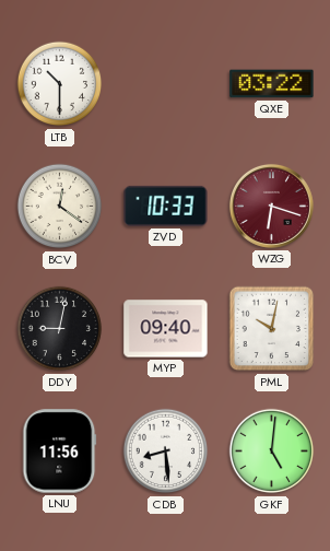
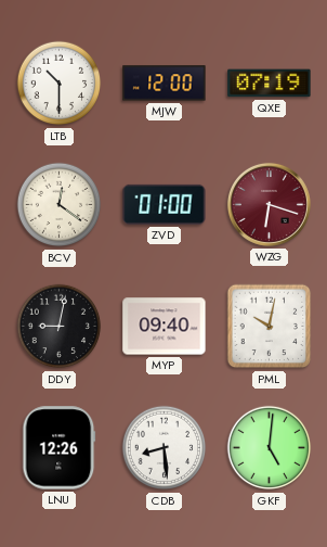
MJW: none -> 12:00 (165, 84)
QXE: 03:22 -> 07:19 (270, 84)
ZVD: 10:33 -> 01:00 (165, 204)
LNU: 11:56 -> 12:26 (60, 448)
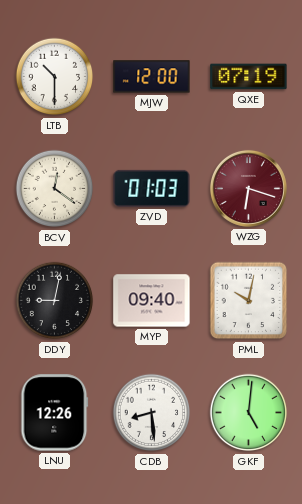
ZVD: 01:00 -> 01:03 (152, 188)
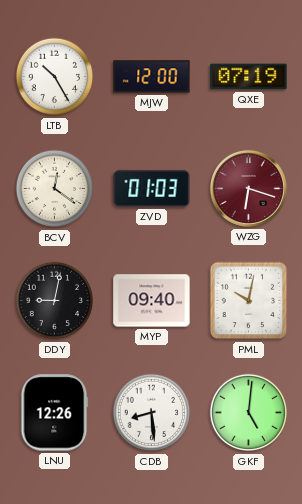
LTB: 10:30 -> 10:25 (55, 77)
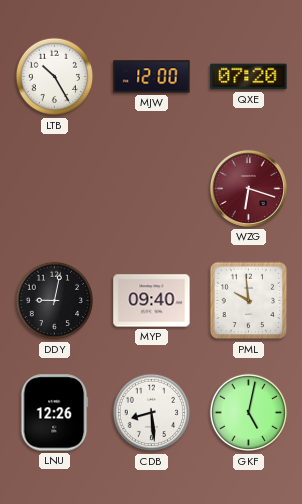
QXE: 07:19 -> 07:20 (249, 77)
BCV: 12:21 -> none (55, 189)
ZVD: 01:03 -> none (152, 188)
PML: 10:02 -> 9:59 (249, 301)
GKF: 5:01 -> 5:02 (249, 413)
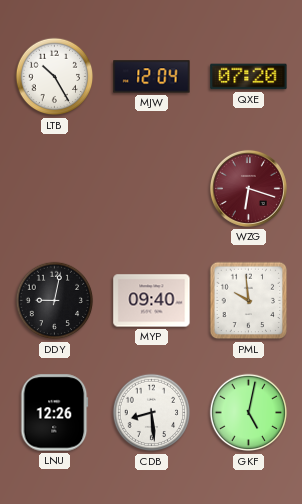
MJW: 12:00 -> 12:04 (152, 77)
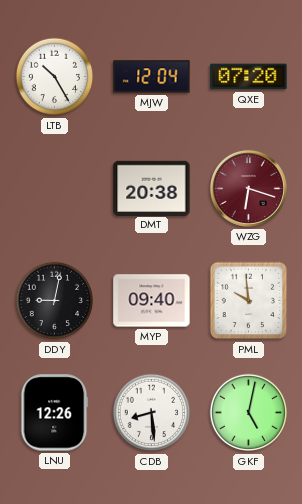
DMT: none -> 20:38 (152, 188)
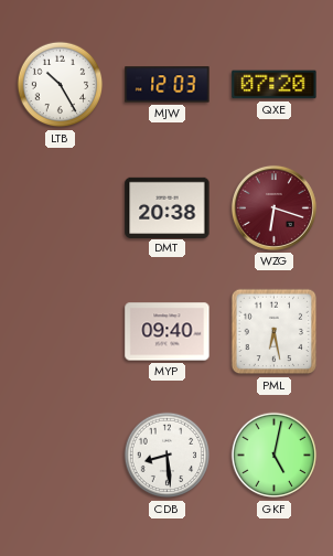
MJW: 12:04 -> 12:03 (168, 85)
DDY: 9:02 -> none (55, 301)
PML: 9:59 -> 6:28 (275, 332)
LNU: 12:26 -> none (55, 413)
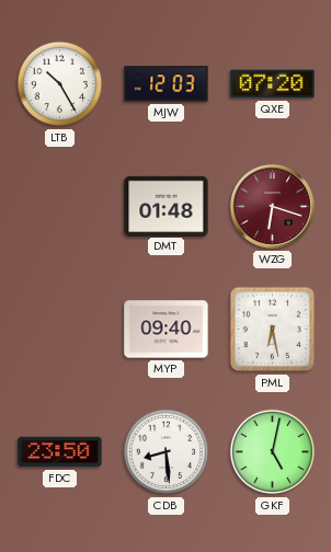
DMT: 20:38 -> 01:48 (167, 206)
FDC: none -> 23:50 (60, 452)
